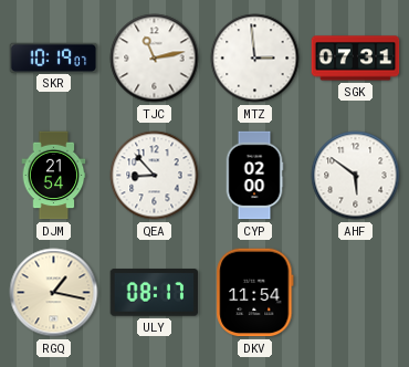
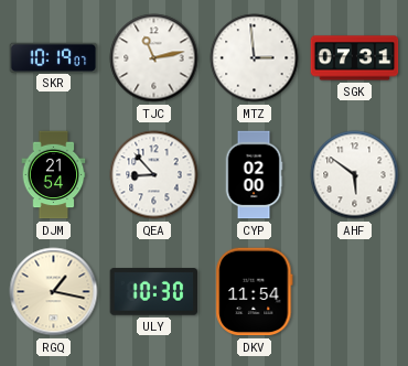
ULY: 08:17 -> 10:30 (154, 292)
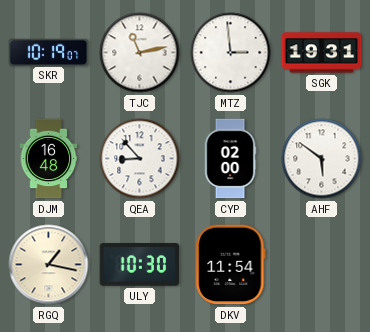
SGK: 07:31 -> 19:31 (322, 53)
DJM: 21:54 -> 16:48 (49, 159)
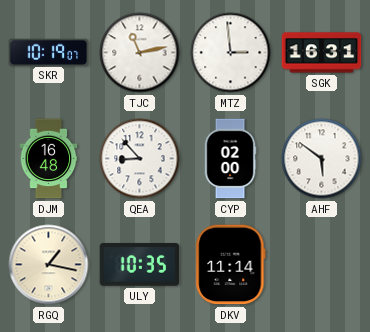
SGK: 19:31 -> 16:31 (322, 53)
ULY: 10:30 -> 10:35 (140, 265)
DKV: 11:54 -> 11:14 (231, 265)
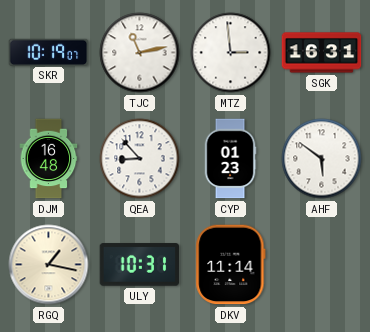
CYP: 02:00 -> 01:23 (230, 159)
ULY: 10:35 -> 10:31 (140, 265)
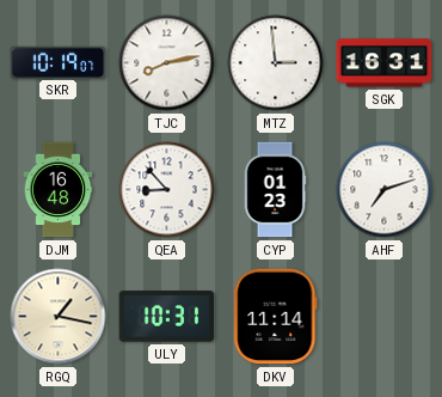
TJC: 11:13 -> 8:13 (167, 63)
AHF: 5:51 -> 7:12 (385, 190)
